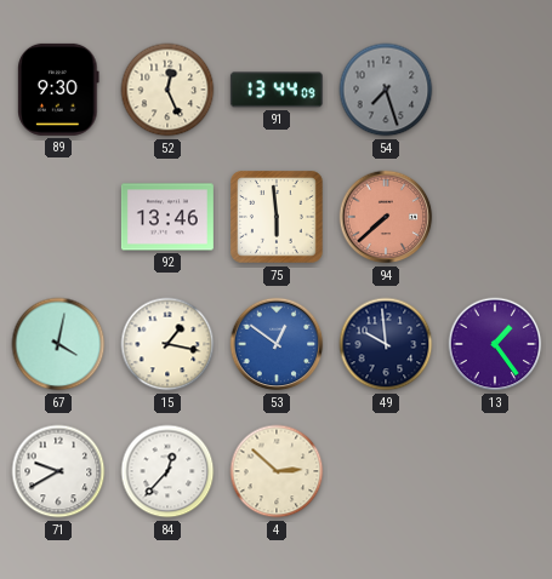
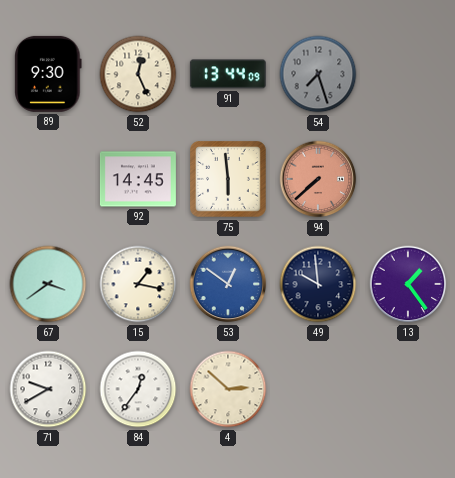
92: 13:46 -> 14:45 (138, 179)
67: 4:02 -> 3:39 (48, 284)
84: 12:37 -> 12:36 (138, 389)
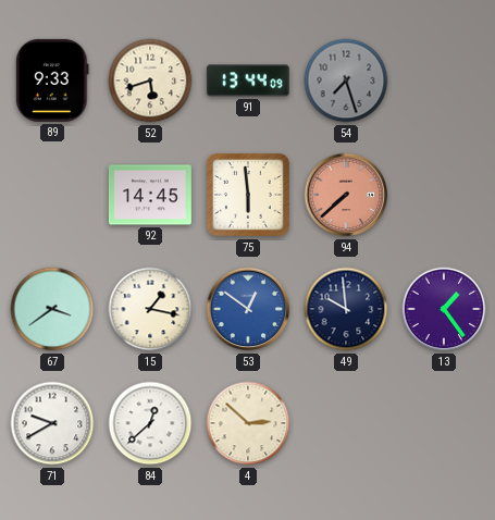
89: 9:30 -> 9:33 (52, 81)
52: 12:26 -> 5:42 (150, 81)
84: 12:36 -> 12:38 (150, 423)
